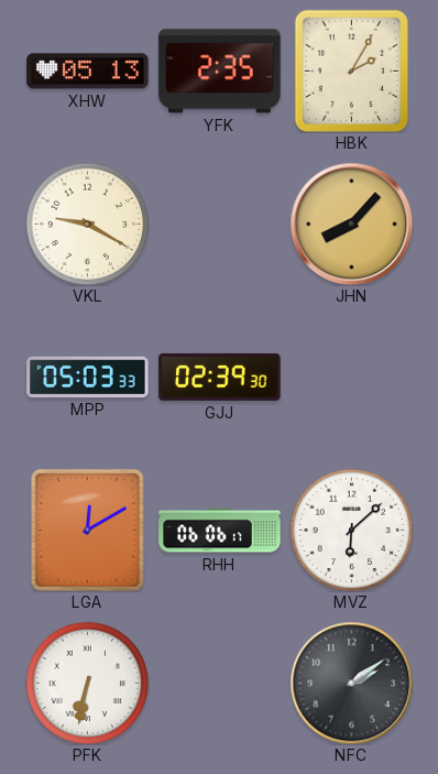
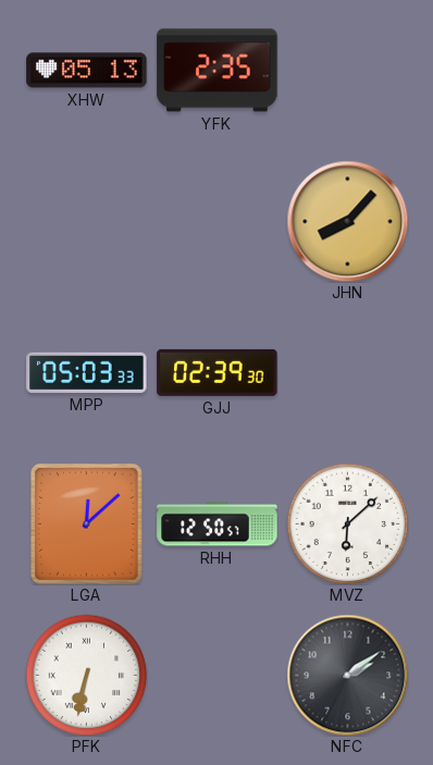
HBK: 2:05 -> none (352, 70)
VKL: 9:20 -> none (87, 224)
LGA: 12:10 -> 12:08 (86, 525)
RHH: 06:06 -> 12:50 (218, 525)
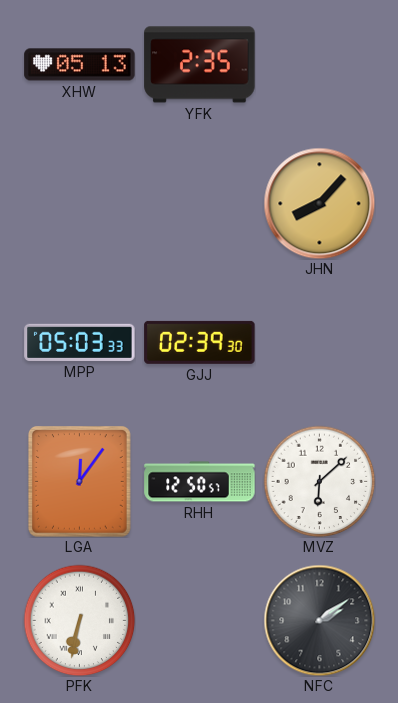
LGA: 12:08 -> 12:06 (79, 482)
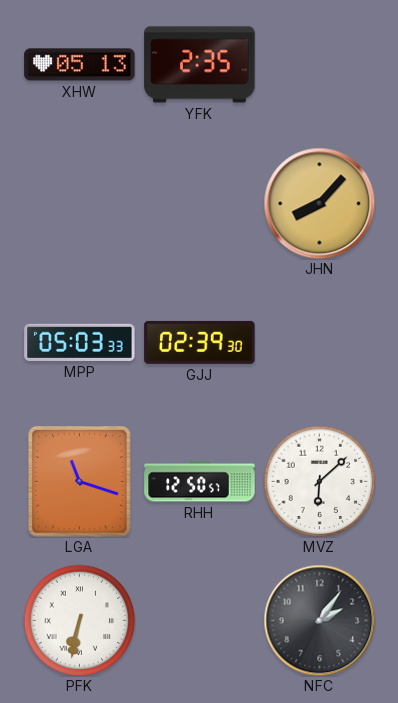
LGA: 12:06 -> 11:18 (79, 482)
NFC: 2:09 -> 2:06 (319, 620)
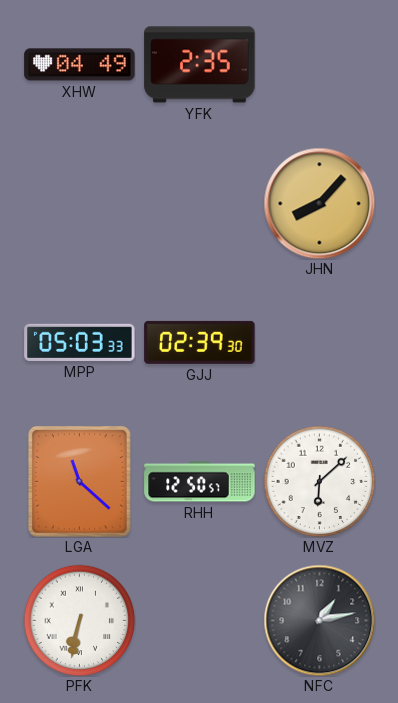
XHW: 05:13 -> 04:49 (80, 65)
LGA: 11:18 -> 11:22 (79, 482)
NFC: 2:06 -> 1:13 (319, 620)
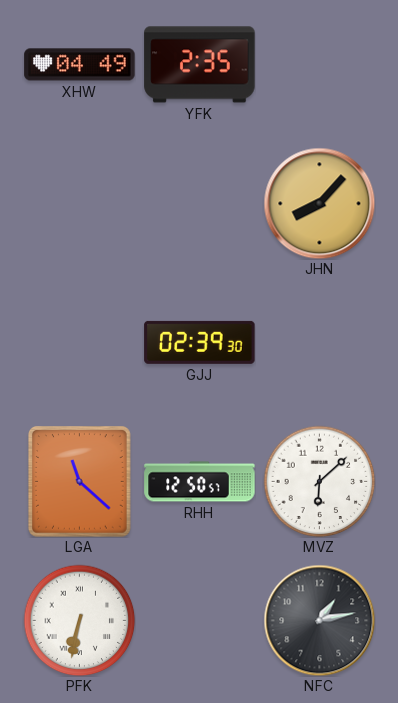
MPP: 05:03 -> none (80, 342)
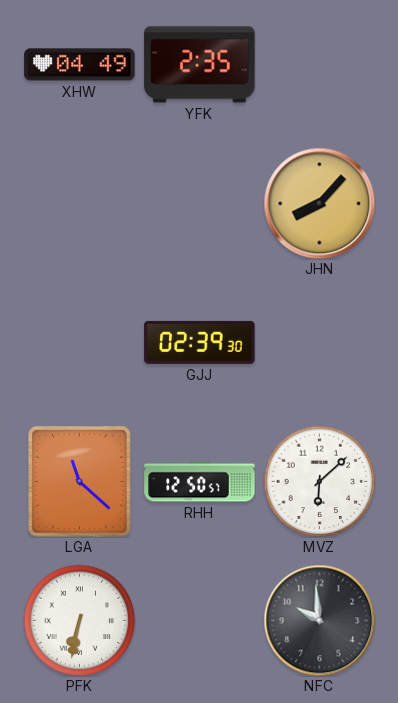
NFC: 1:13 -> 9:59 (319, 620)
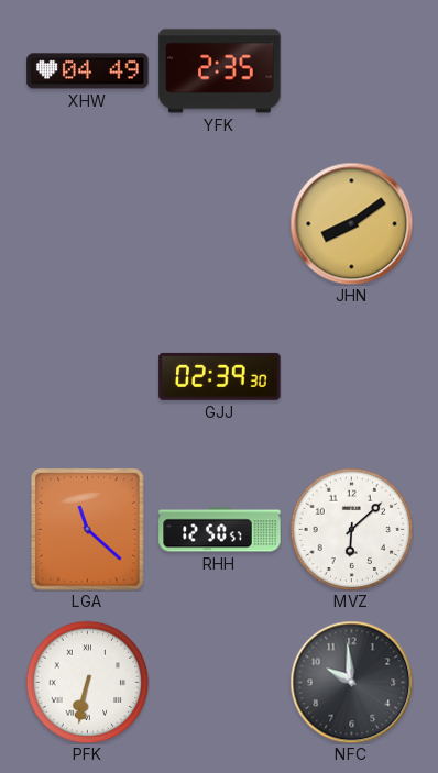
JHN: 8:07 -> 8:09 (351, 223)
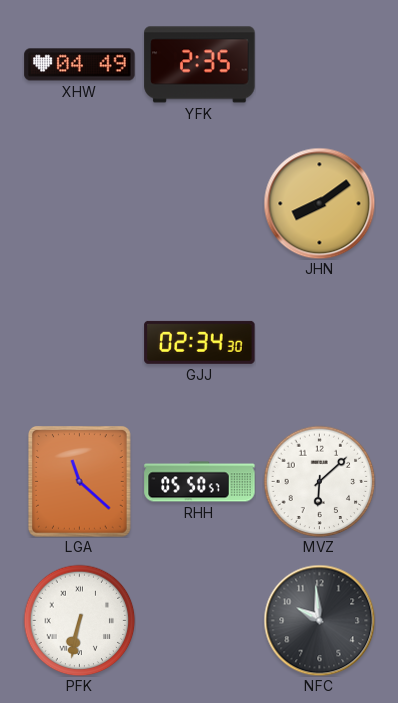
GJJ: 02:39 -> 02:34 (200, 342)
RHH: 12:50 -> 05:50 (200, 482)
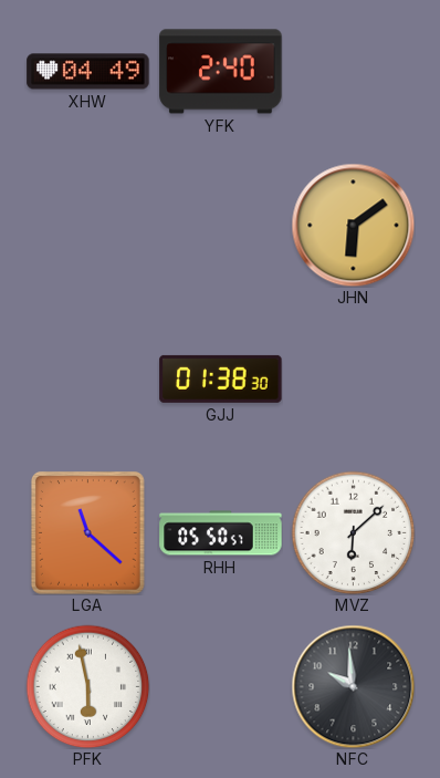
YFK: 2:35 -> 2:40 (221, 72)
JHN: 8:09 -> 6:09 (353, 225)
GJJ: 02:34 -> 01:38 (221, 378)
PFK: 6:32 -> 5:58 (87, 686)
